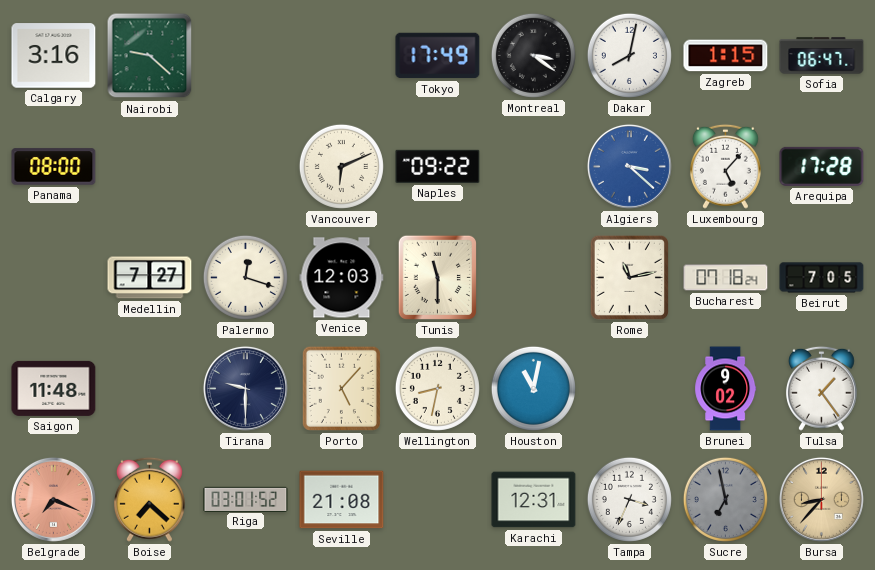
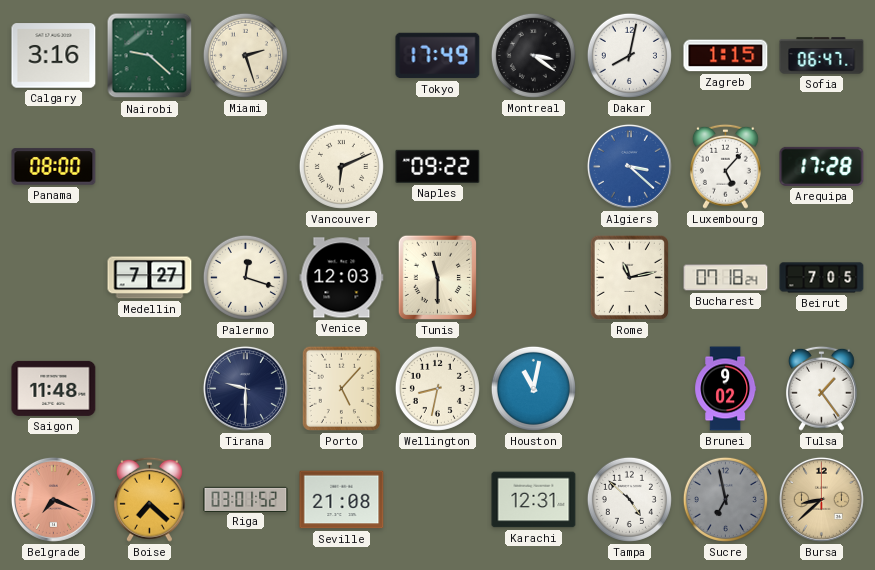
Miami: none -> 2:27 (245, 55)
Tampa: 3:34 -> 4:52 (629, 499)
Bursa: 8:37 -> 8:38 (821, 499)
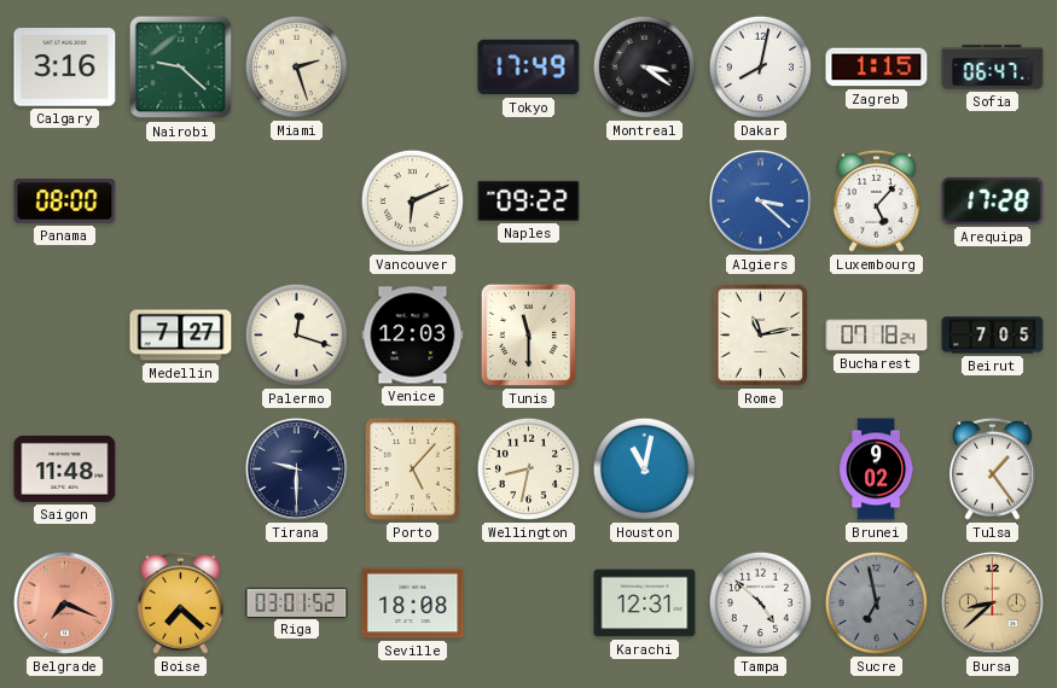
Seville: 21:08 -> 18:08 (413, 604)
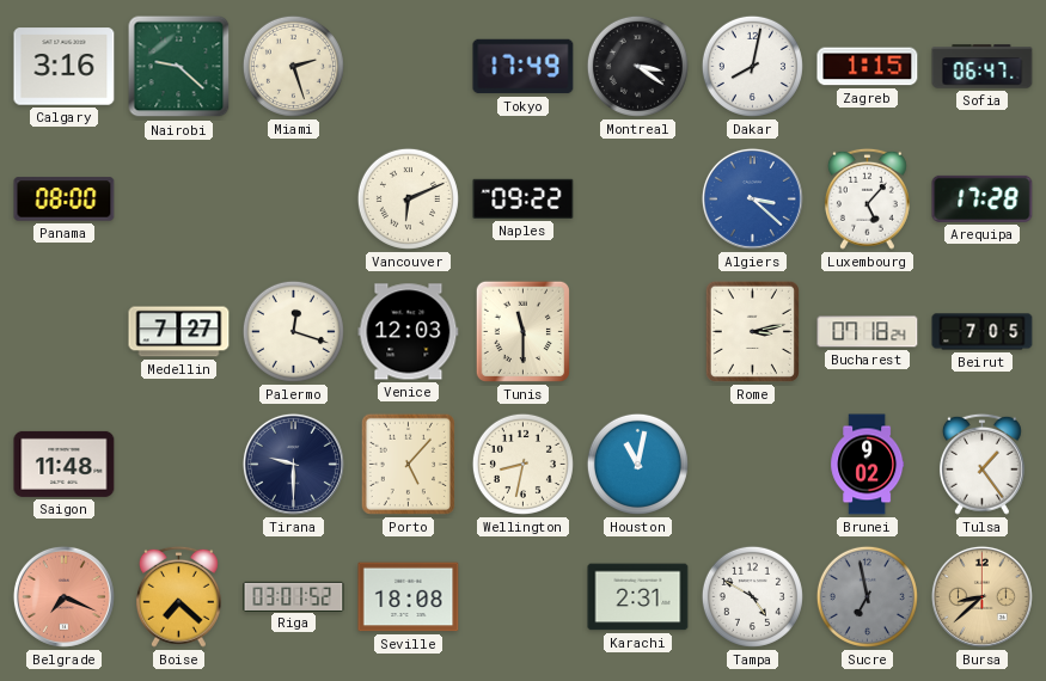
Rome: 11:13 -> 3:13 (752, 331)
Karachi: 12:31 -> 2:31 (638, 597)
Tampa: 4:52 -> 4:50 (752, 596)
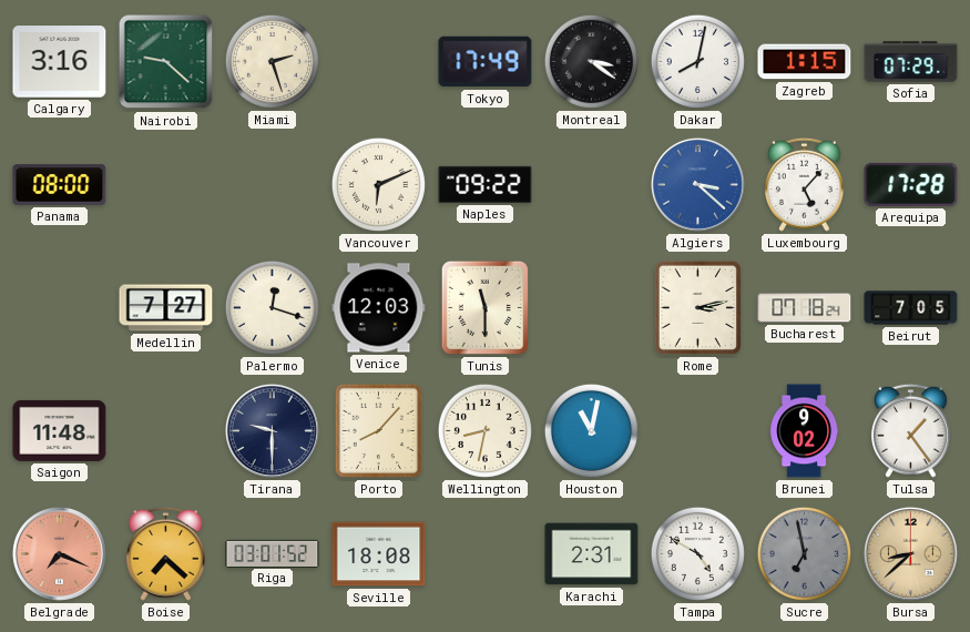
Sofia: 06:47 -> 07:29 (911, 62)
Porto: 5:07 -> 8:07 (378, 430)
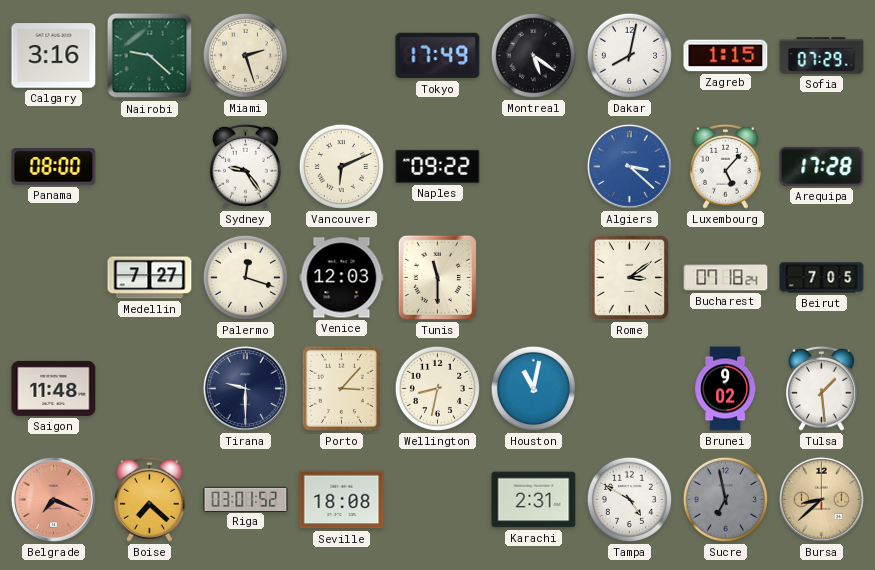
Montreal: 3:21 -> 5:21 (533, 55)
Sydney: none -> 9:24 (245, 166)
Rome: 3:13 -> 3:09 (629, 277)
Porto: 8:07 -> 3:07 (341, 388)
Tulsa: 1:24 -> 1:29 (821, 388)
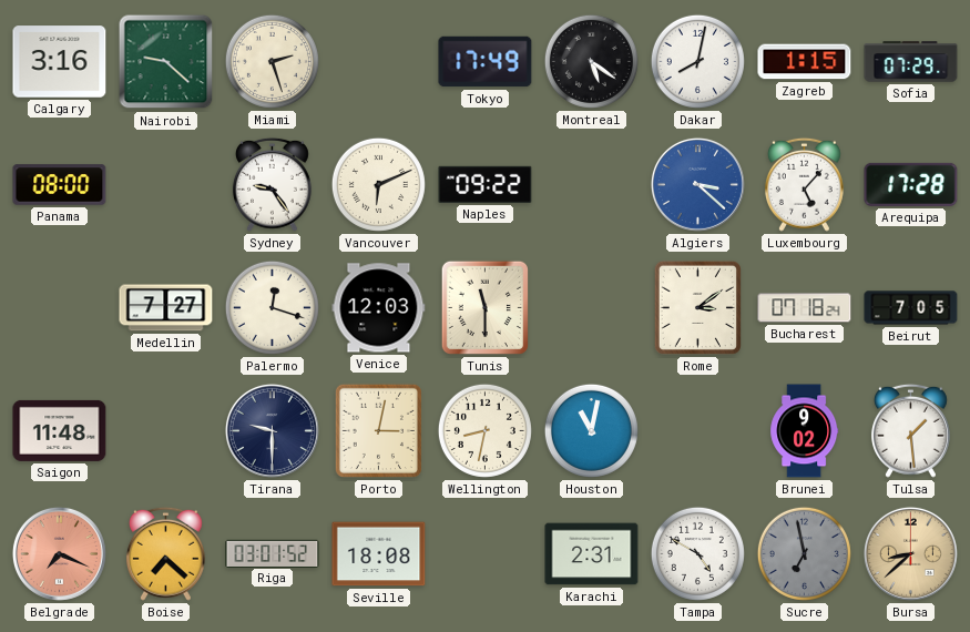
Porto: 3:07 -> 3:02 (378, 430)
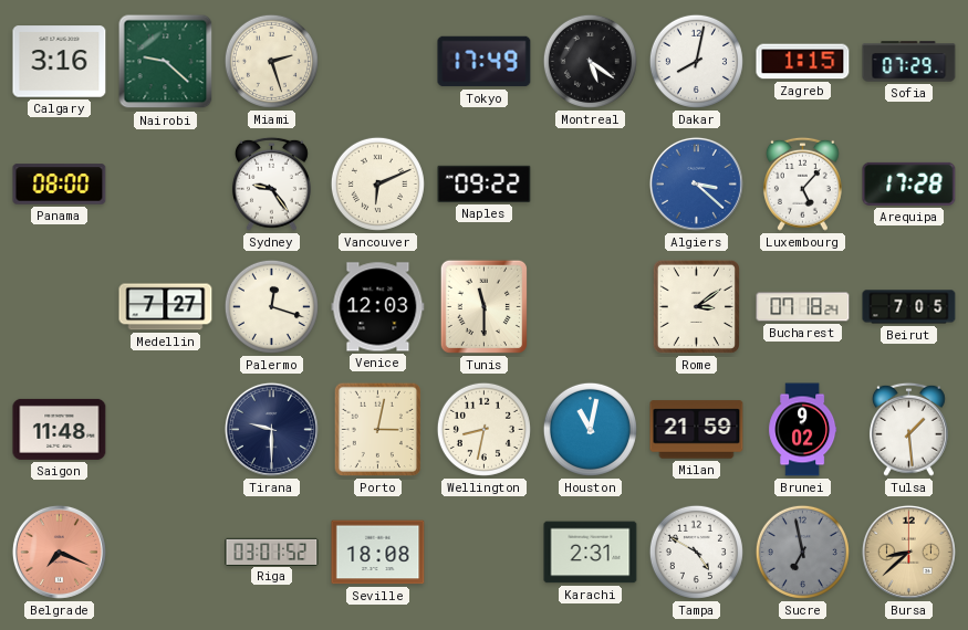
Milan: none -> 21:59 (697, 430)
Boise: 7:22 -> none (165, 553)
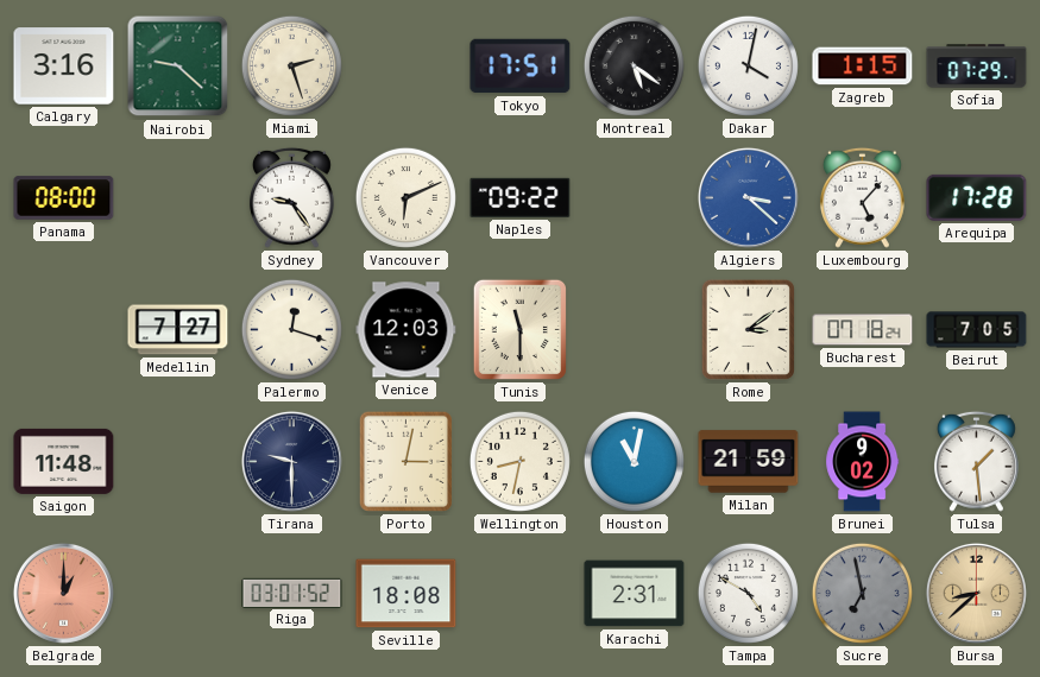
Tokyo: 17:49 -> 17:51 (521, 67)
Dakar: 8:02 -> 4:02 (748, 65)
Belgrade: 7:19 -> 1:00 (63, 593)
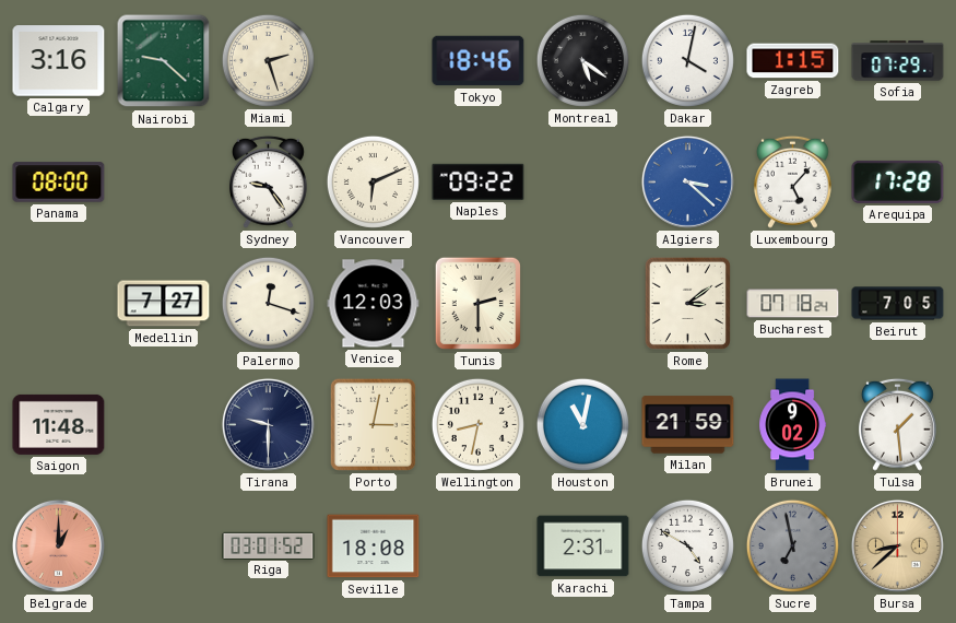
Tokyo: 17:51 -> 18:46 (479, 61)
Tunis: 11:30 -> 2:30 (477, 303)
